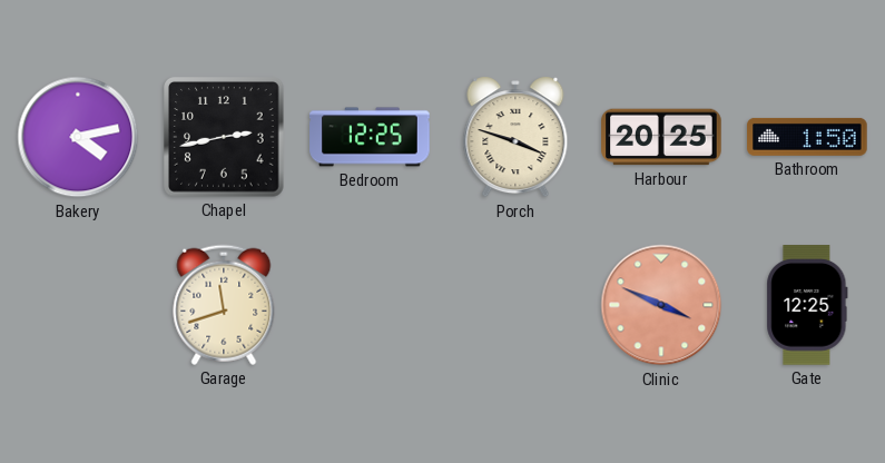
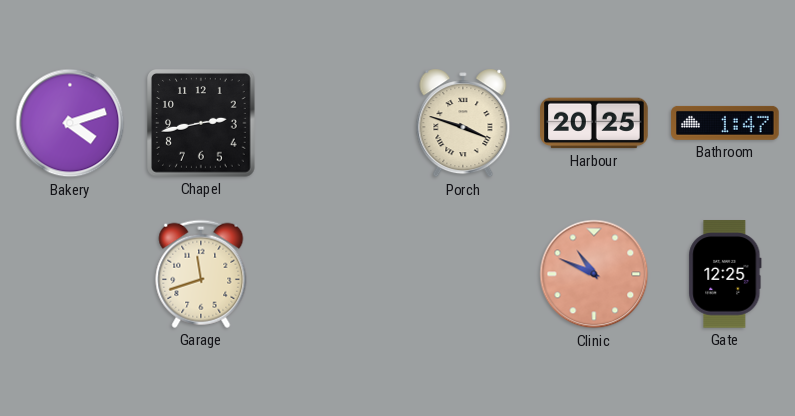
Bakery: 4:13 -> 4:12 (70, 123)
Bedroom: 12:25 -> none (370, 137)
Bathroom: 1:50 -> 1:47 (725, 123)
Clinic: 3:49 -> 10:49 (594, 274)
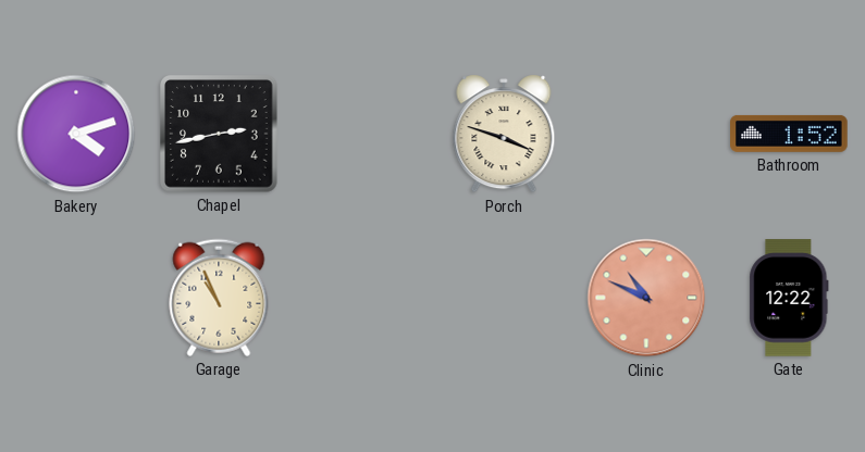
Harbour: 20:25 -> none (594, 123)
Bathroom: 1:47 -> 1:52 (789, 134)
Garage: 11:42 -> 10:56 (219, 298)
Gate: 12:25 -> 12:22 (789, 298)
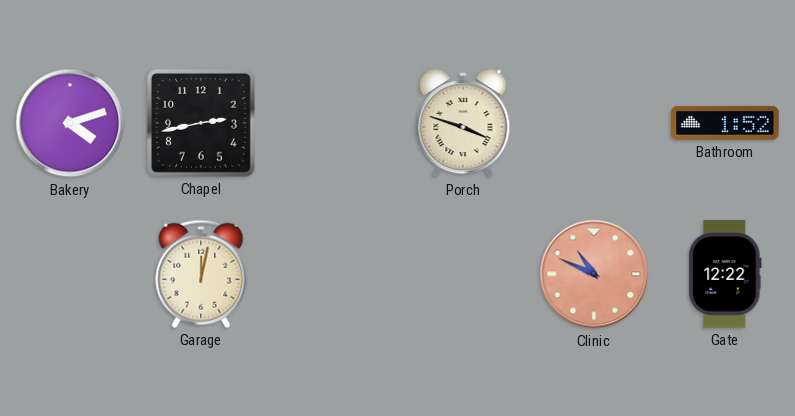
Garage: 10:56 -> 12:02 (201, 274)
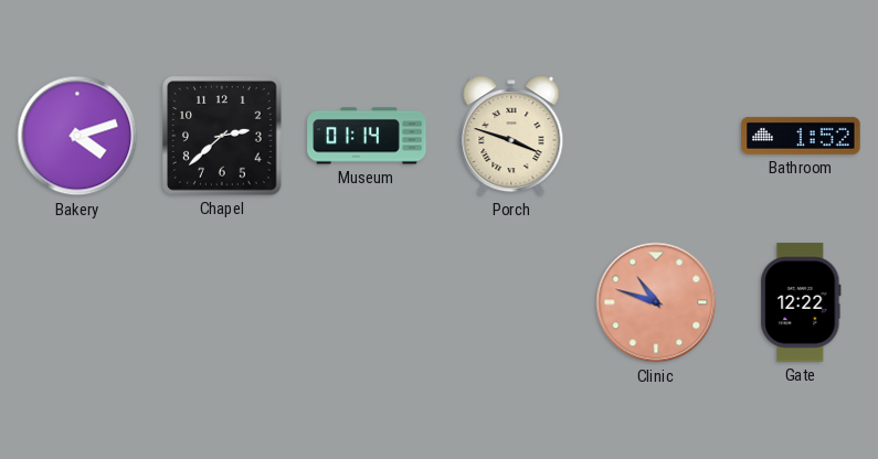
Chapel: 2:43 -> 2:38 (222, 136)
Museum: none -> 01:14 (367, 136)
Garage: 12:02 -> none (201, 274)
Clinic: 10:49 -> 10:48 (656, 302)
